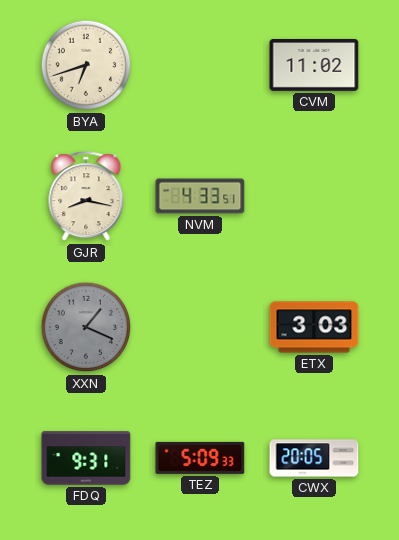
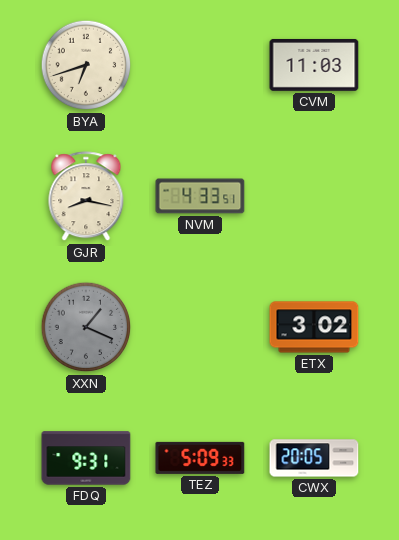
CVM: 11:02 -> 11:03 (314, 65)
ETX: 3:03 -> 3:02 (314, 327)
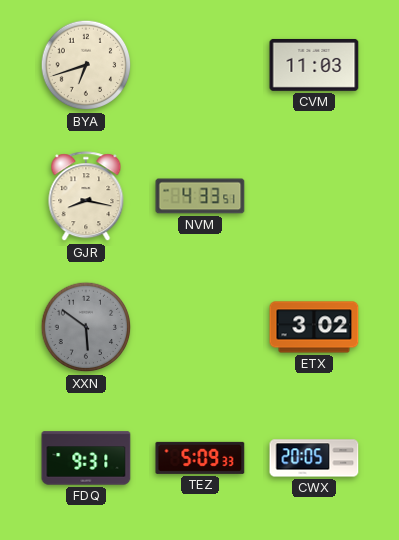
XXN: 1:19 -> 5:51 (86, 327)
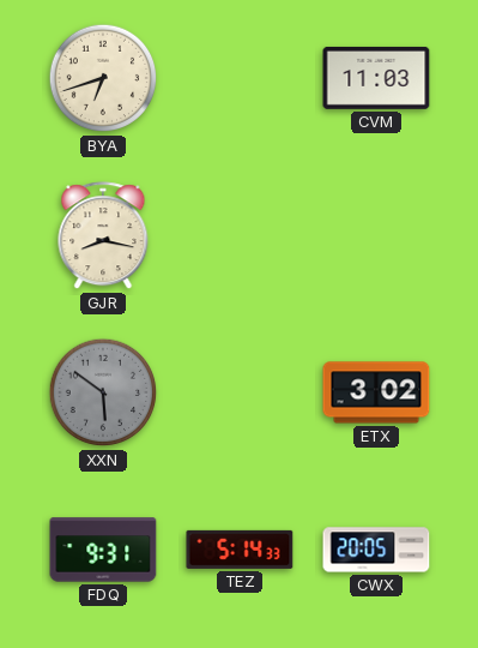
NVM: 4:33 -> none (200, 196)
TEZ: 5:09 -> 5:14 (240, 550)
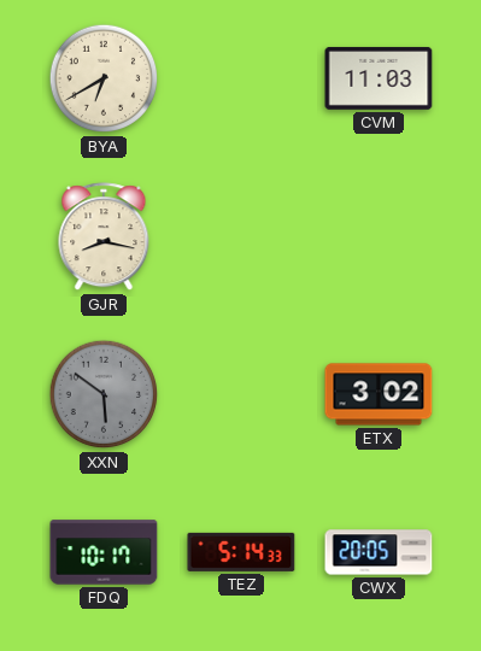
BYA: 6:42 -> 6:40 (104, 78)
FDQ: 9:31 -> 10:17 (104, 552)
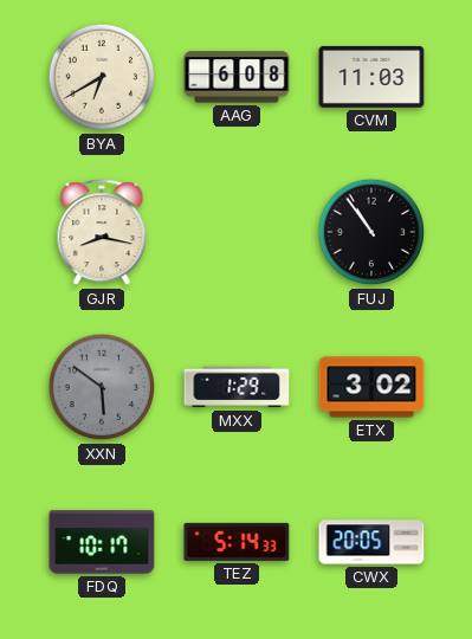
AAG: none -> 6:08 (237, 77)
FUJ: none -> 10:54 (371, 232)
MXX: none -> 1:29 (237, 387)
